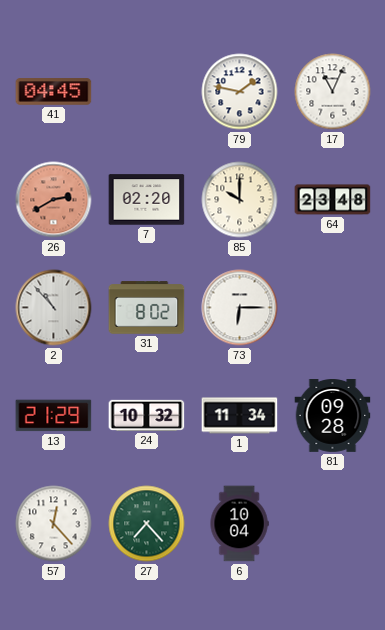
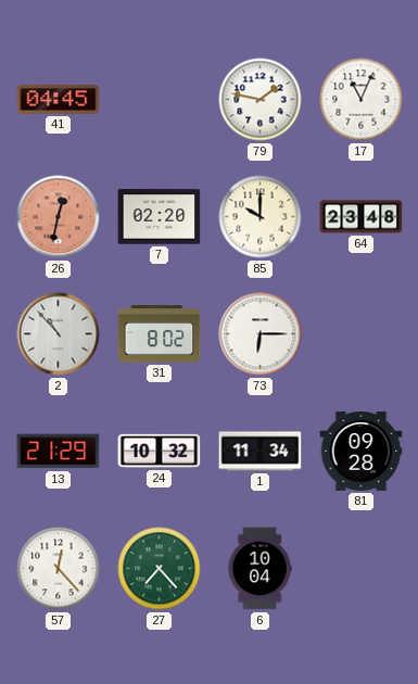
26: 2:40 -> 12:32 (59, 217)
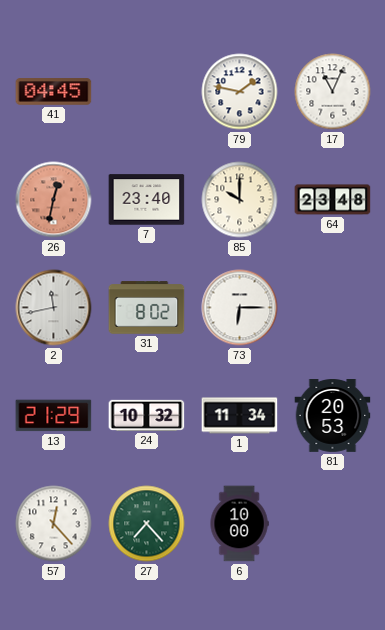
7: 02:20 -> 23:40 (147, 200)
2: 10:53 -> 11:43 (54, 308)
81: 09:28 -> 20:53 (333, 416)
6: 10:04 -> 10:00 (239, 524)
